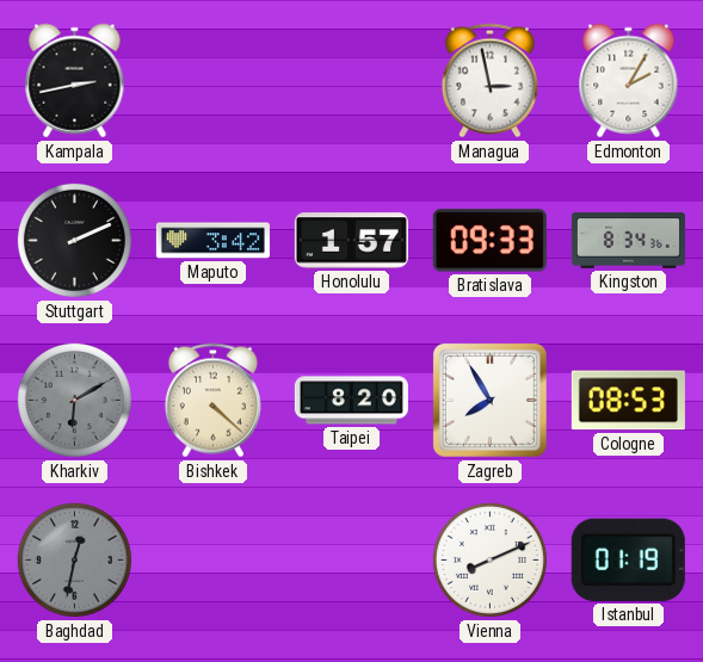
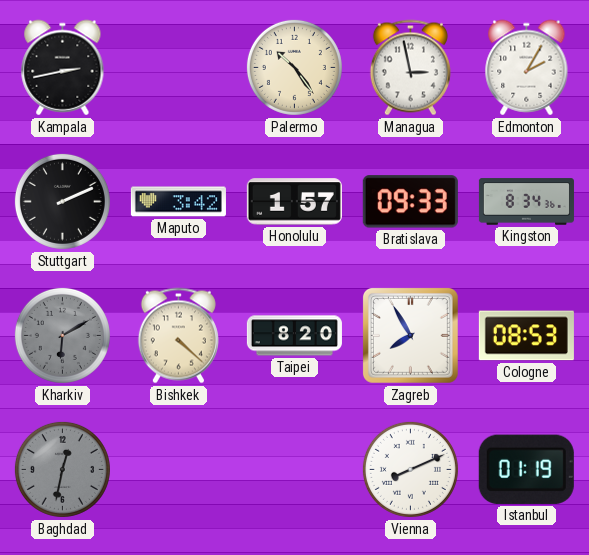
Palermo: none -> 10:24 (294, 67)
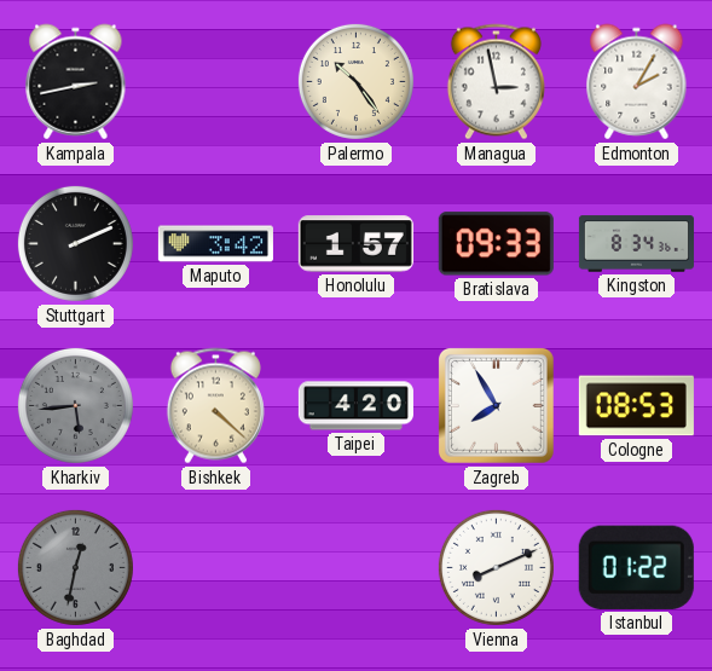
Kharkiv: 6:10 -> 5:44 (75, 405)
Taipei: 8:20 -> 4:20 (355, 406)
Istanbul: 01:19 -> 01:22 (636, 567)
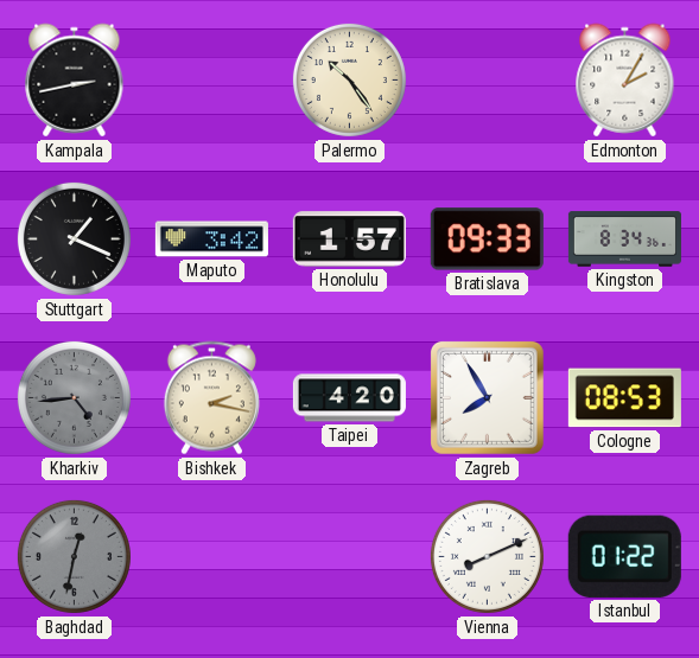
Managua: 2:58 -> none (496, 82)
Stuttgart: 2:11 -> 1:19 (74, 238)
Kharkiv: 5:44 -> 4:44 (74, 397)
Bishkek: 4:22 -> 2:17 (211, 398)
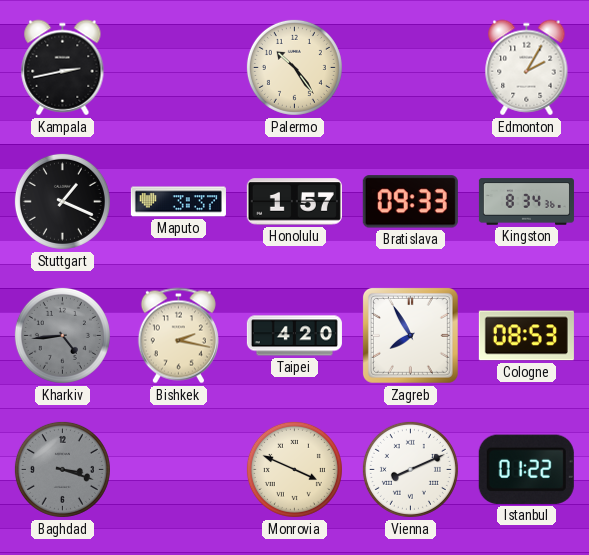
Maputo: 3:42 -> 3:37 (178, 202)
Baghdad: 12:32 -> 3:18 (62, 469)
Monrovia: none -> 3:49 (294, 469)
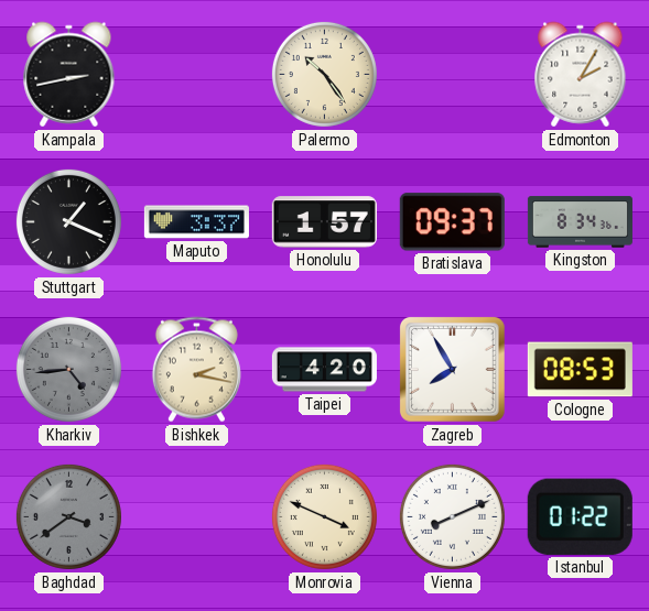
Bratislava: 09:33 -> 09:37 (452, 222)
Baghdad: 3:18 -> 3:39 (68, 516)
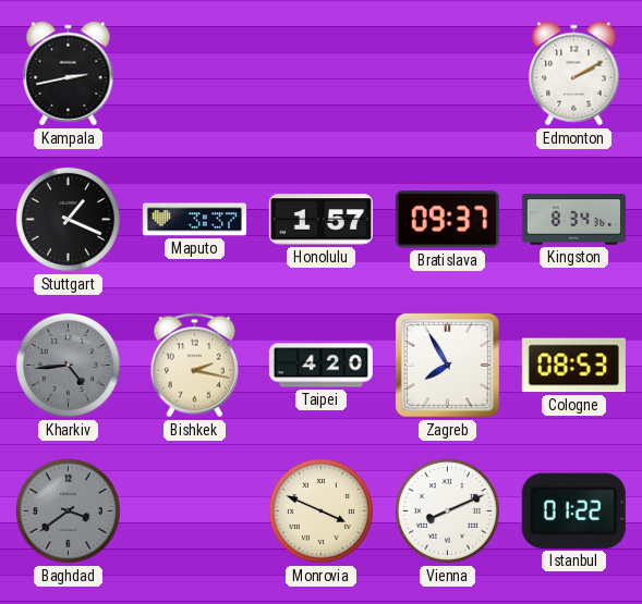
Palermo: 10:24 -> none (324, 74)
Edmonton: 2:05 -> 2:10 (574, 74)
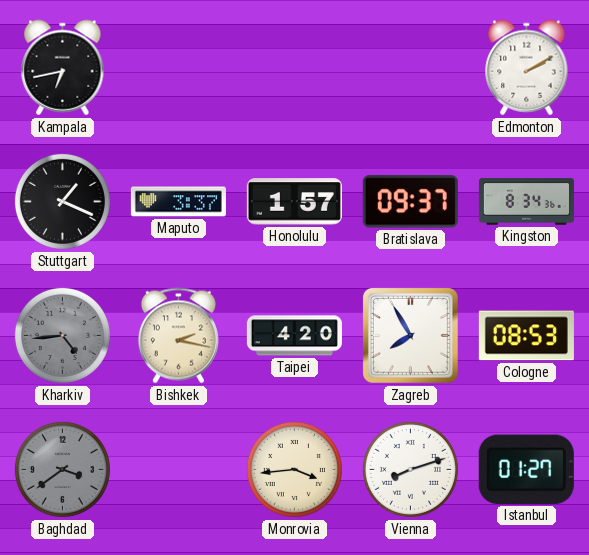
Kampala: 2:43 -> 6:43 (63, 68)
Monrovia: 3:49 -> 3:44 (294, 469)
Vienna: 8:11 -> 8:12 (410, 469)
Istanbul: 01:22 -> 01:27 (526, 469)
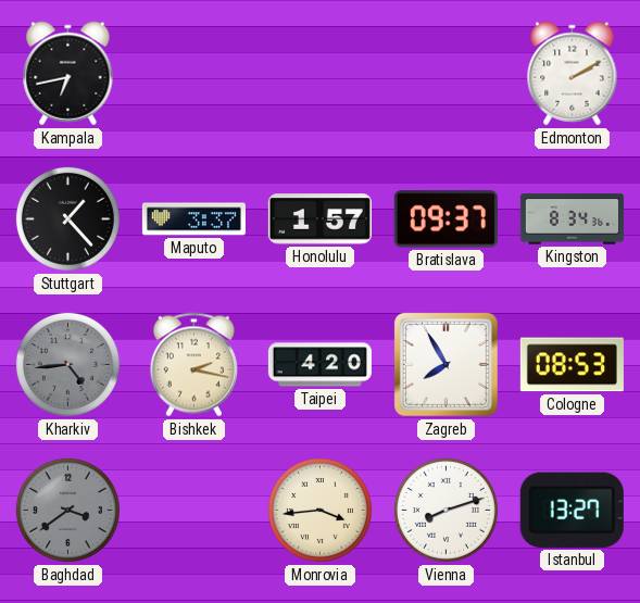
Stuttgart: 1:19 -> 1:23 (67, 218)
Istanbul: 01:27 -> 13:27 (572, 510)
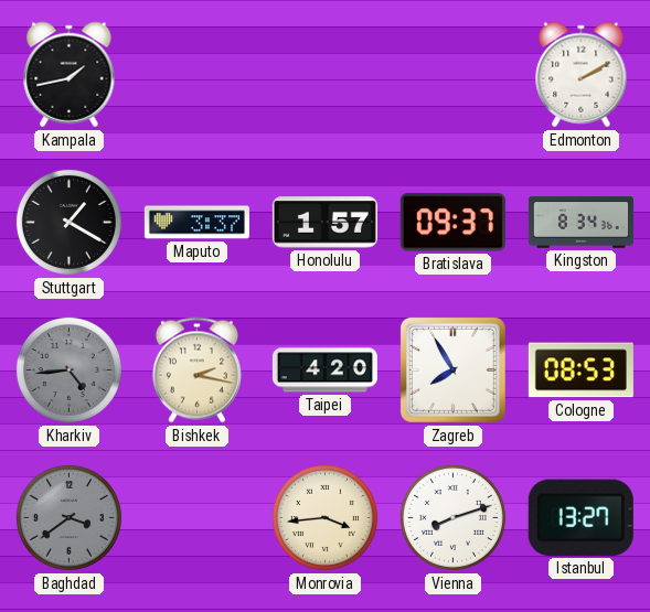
Kampala: 6:43 -> 1:43 (70, 75)
Stuttgart: 1:23 -> 1:20 (68, 222)
